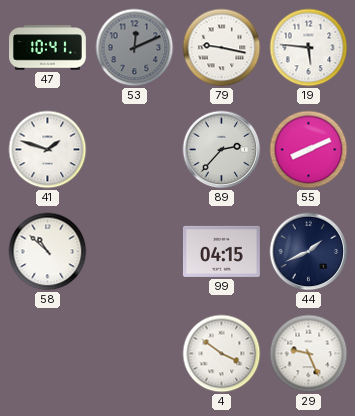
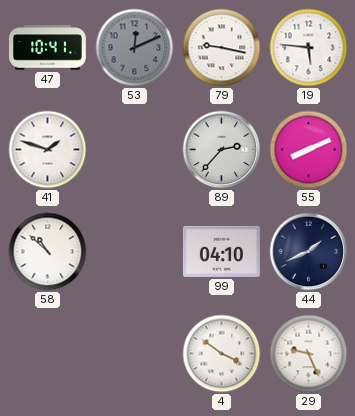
99: 04:15 -> 04:10 (221, 251)
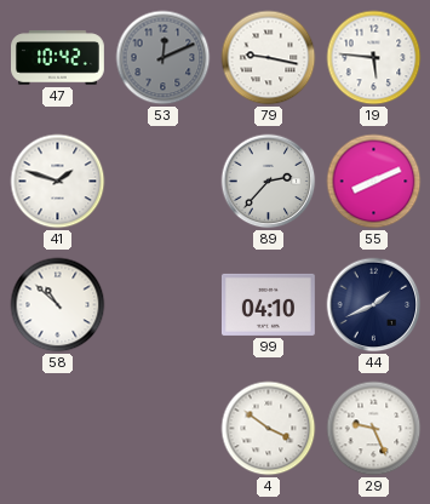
47: 10:41 -> 10:42 (58, 58)
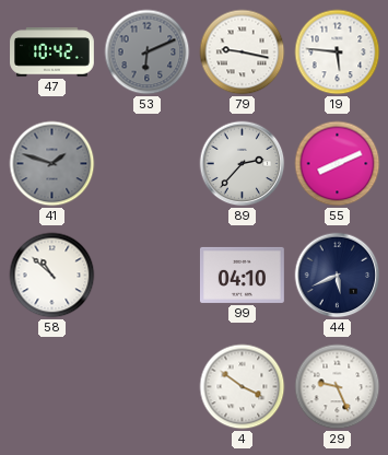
53: 12:11 -> 6:11 (148, 52)
41 dial: white -> grey (52, 164)
44: 1:41 -> 5:41 (338, 276)
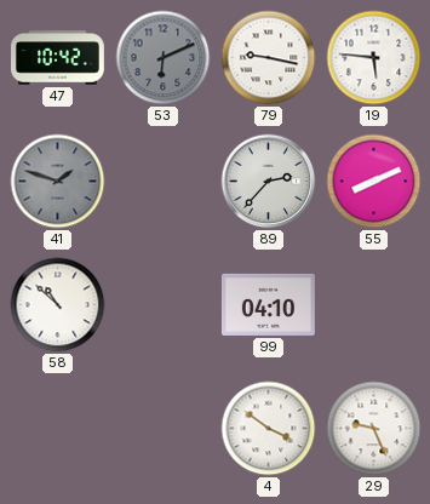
44: 5:41 -> none (338, 276)
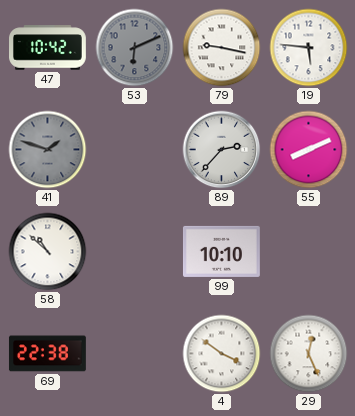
99: 04:10 -> 10:10 (221, 251)
69: none -> 22:38 (47, 354)
29: 9:26 -> 12:26 (309, 354)
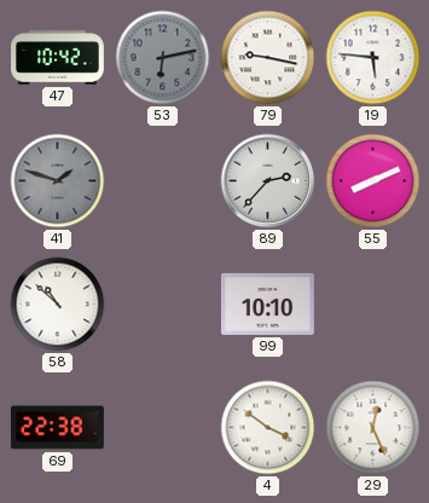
53: 6:11 -> 6:13 (163, 58)
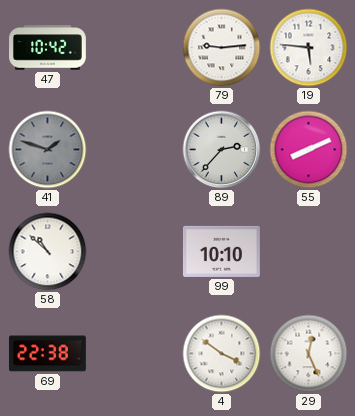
53: 6:13 -> none (163, 58)
79: 9:17 -> 9:14 (222, 48)
